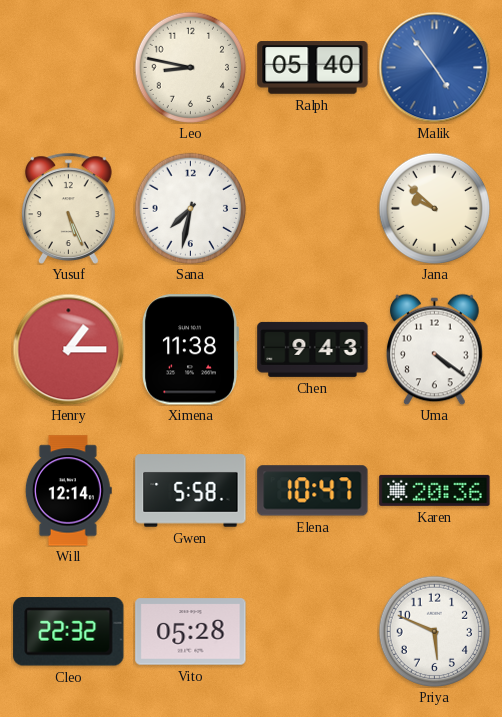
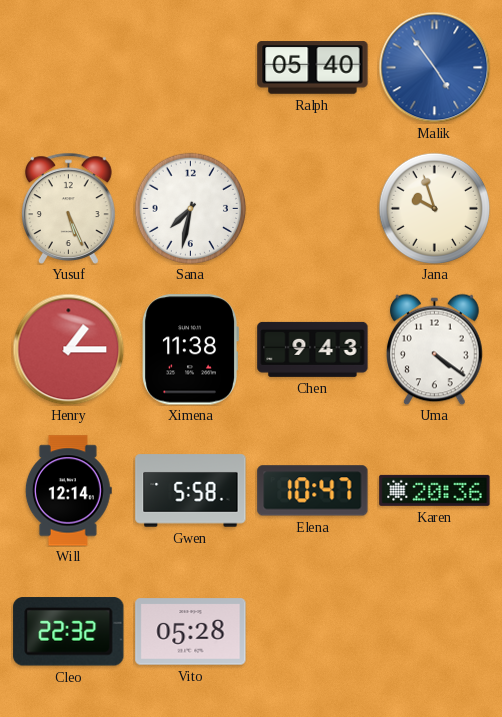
Leo: 8:47 -> none (190, 67)
Jana: 9:52 -> 9:57 (434, 208)
Priya: 5:49 -> none (434, 631)
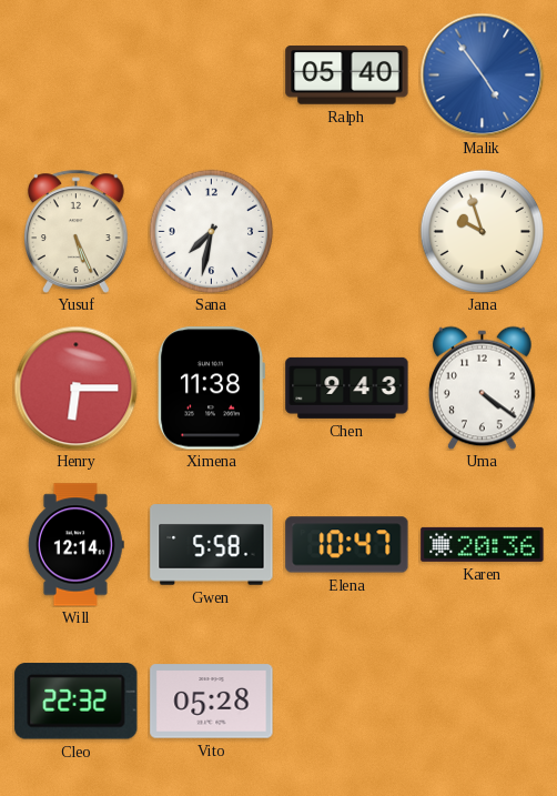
Henry: 1:15 -> 6:15 (75, 387)
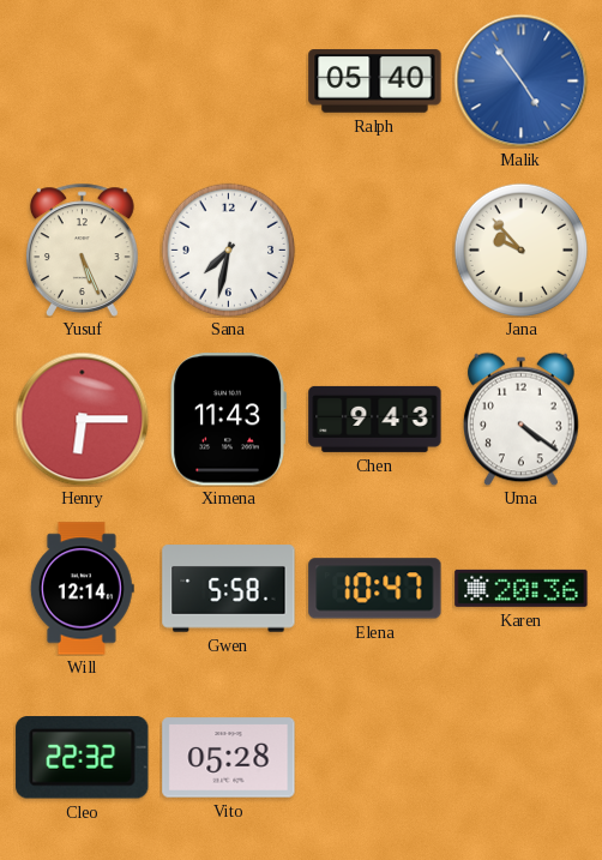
Jana: 9:57 -> 9:53 (520, 249)
Ximena: 11:38 -> 11:43 (228, 420)
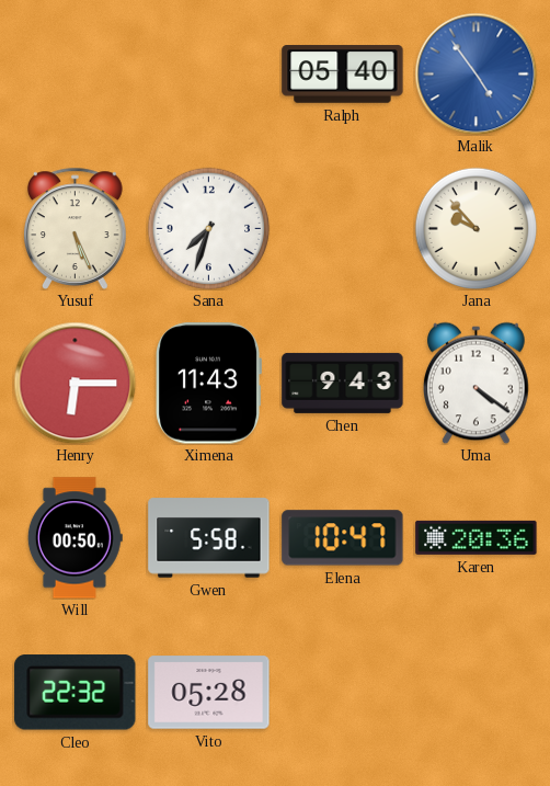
Sana: 7:32 -> 7:33 (208, 228)
Will: 12:14 -> 00:50 (75, 538)
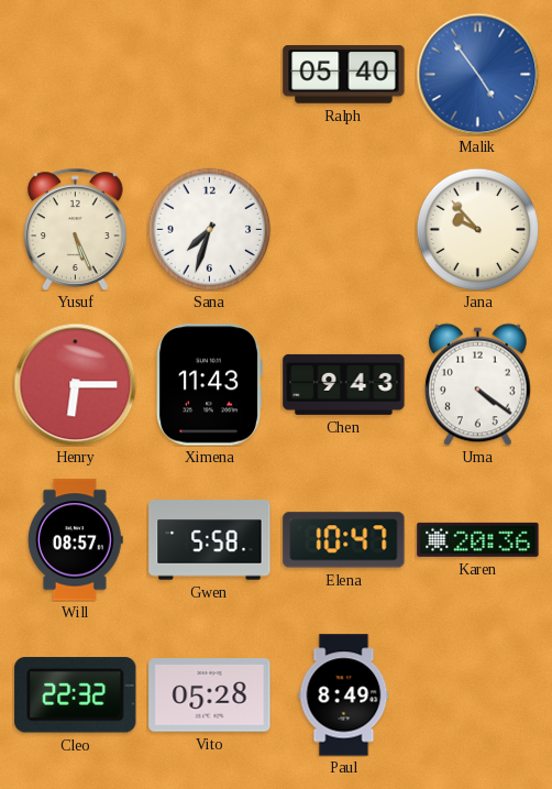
Will: 00:50 -> 08:57 (75, 540)
Paul: none -> 8:49 (344, 695)
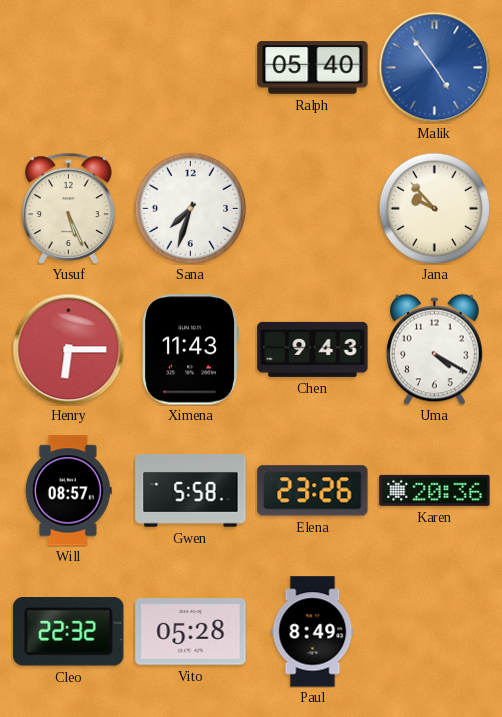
Uma: 4:21 -> 4:20 (435, 349)
Elena: 10:47 -> 23:26 (313, 491)
